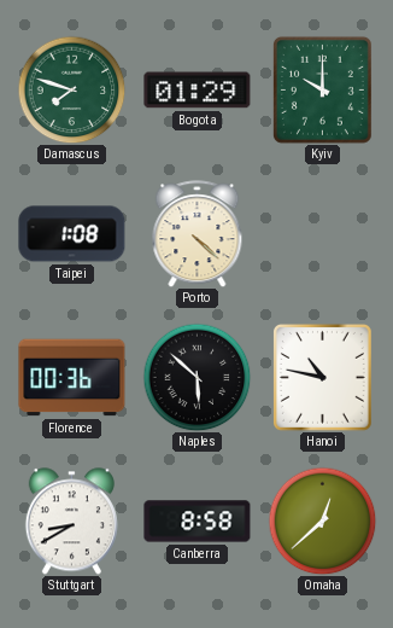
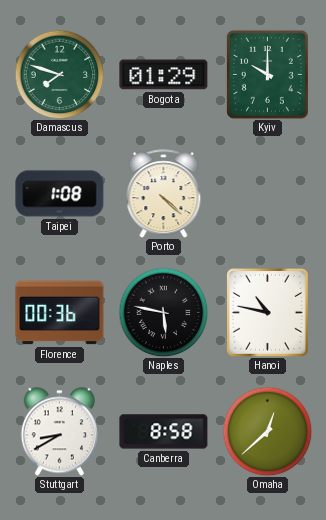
Naples: 5:52 -> 5:47 (163, 312)
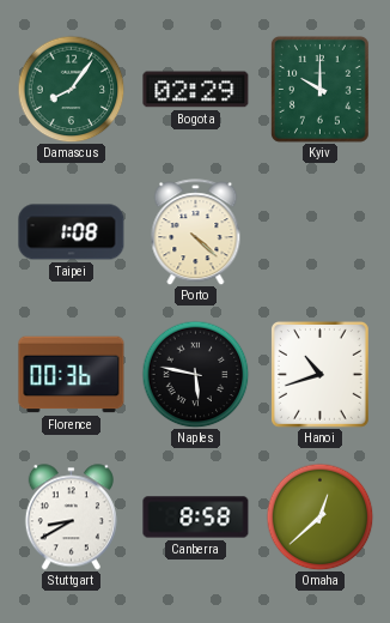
Damascus: 7:48 -> 8:06 (71, 89)
Bogota: 01:29 -> 02:29 (196, 90)
Hanoi: 10:47 -> 10:42 (319, 374)
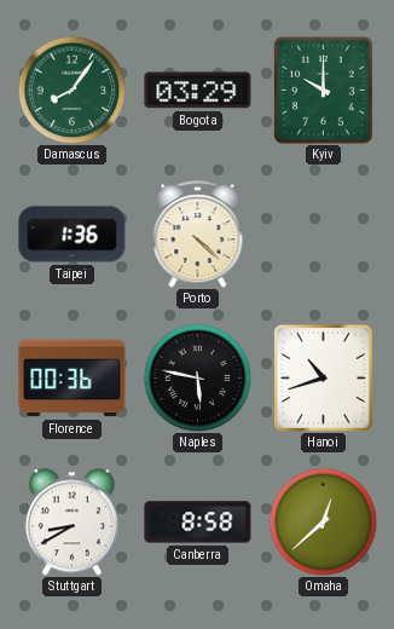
Bogota: 02:29 -> 03:29 (198, 91)
Taipei: 1:08 -> 1:36 (73, 235)
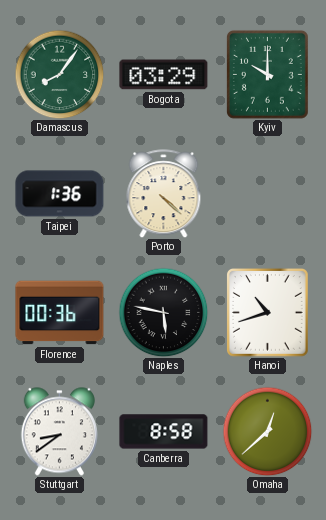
Stuttgart: 8:40 -> 8:39 (59, 432)
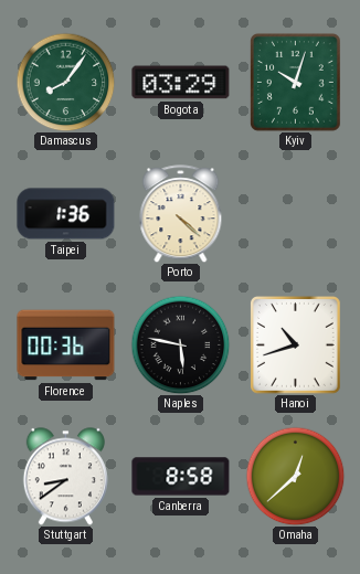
Kyiv: 10:00 -> 10:03 (295, 82)
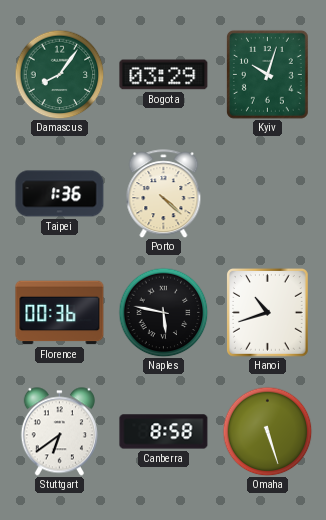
Stuttgart: 8:39 -> 6:39 (59, 432)
Omaha: 12:38 -> 5:27 (267, 431)
